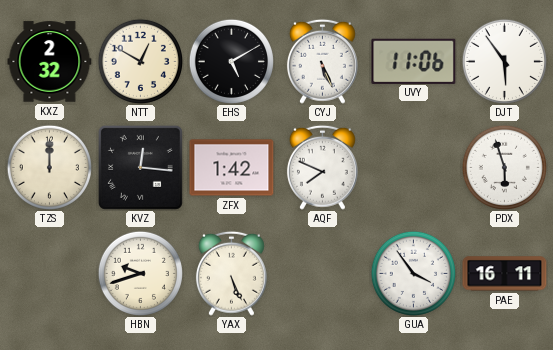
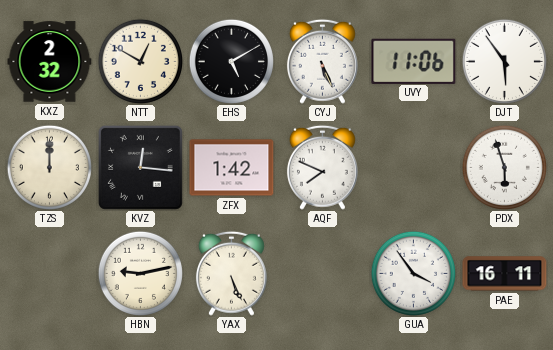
HBN: 9:42 -> 9:13 (140, 273)
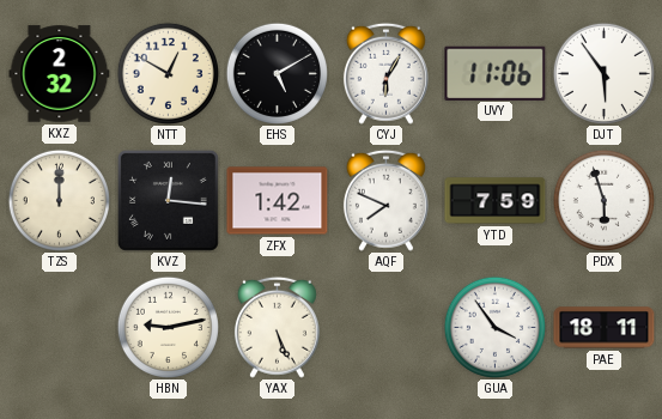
CYJ: 5:26 -> 6:05 (385, 73)
YTD: none -> 7:59 (496, 201)
PAE: 16:11 -> 18:11 (605, 328)
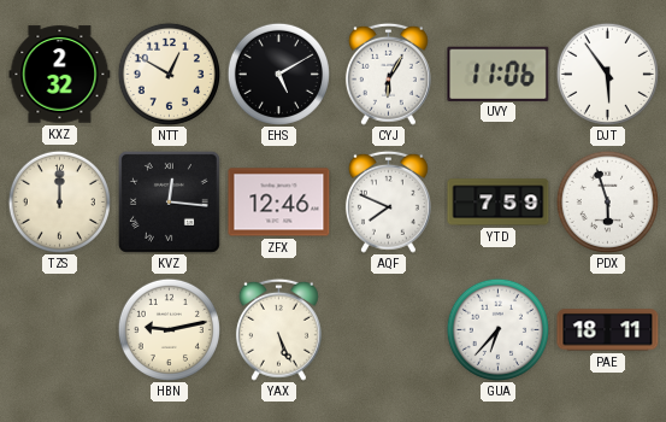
ZFX: 1:42 -> 12:46 (279, 203)
GUA: 3:54 -> 6:37 (497, 329)
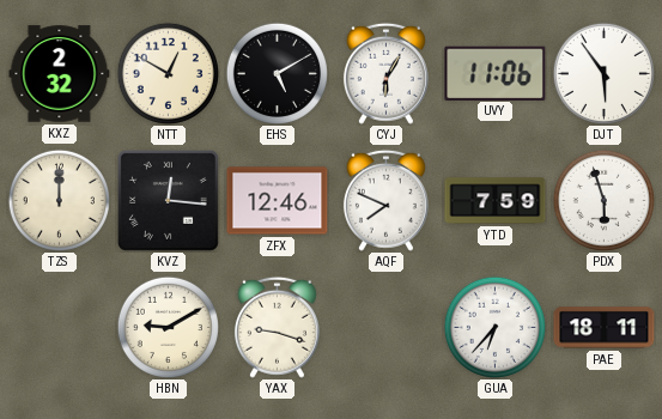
HBN: 9:13 -> 9:10 (168, 327)
YAX: 5:26 -> 9:18 (277, 327)
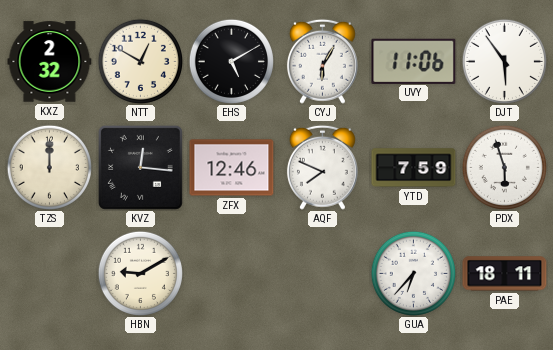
YAX: 9:18 -> none (277, 327)
